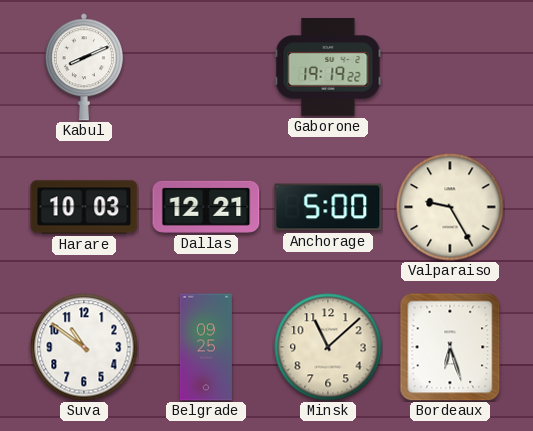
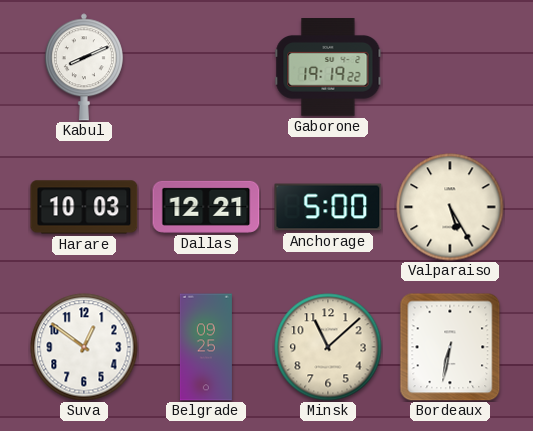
Valparaiso: 9:25 -> 5:25 (450, 207)
Suva: 10:51 -> 12:51 (84, 347)
Bordeaux: 6:27 -> 6:32 (450, 347)
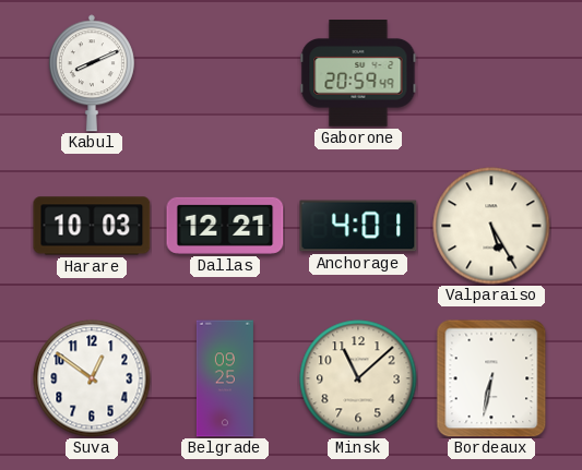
Gaborone: 19:19 -> 20:59 (358, 73)
Anchorage: 5:00 -> 4:01 (358, 226)
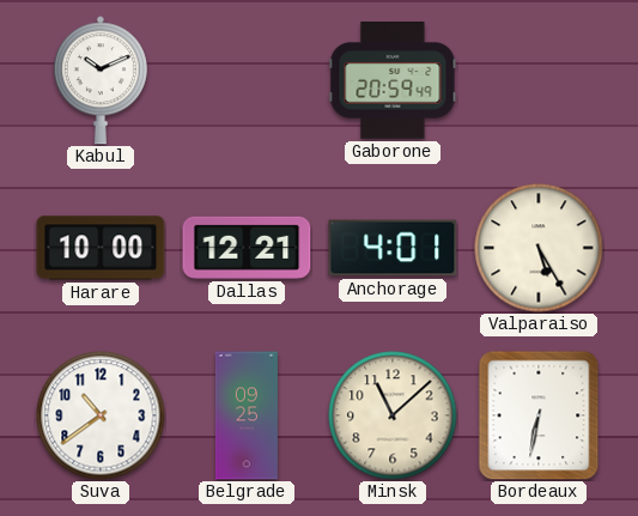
Kabul: 8:11 -> 10:11 (101, 80)
Harare: 10:03 -> 10:00 (101, 248)
Suva: 12:51 -> 10:39 (101, 415)
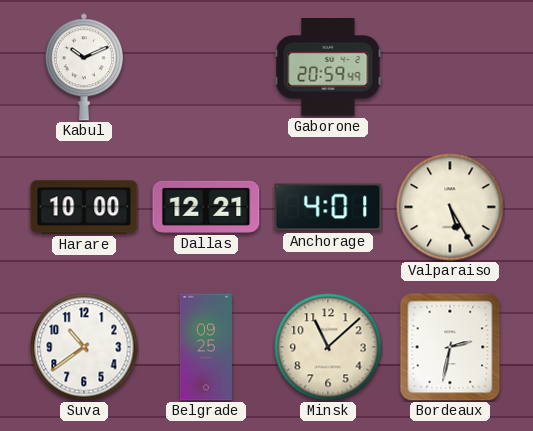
Bordeaux: 6:32 -> 2:32 (450, 347)
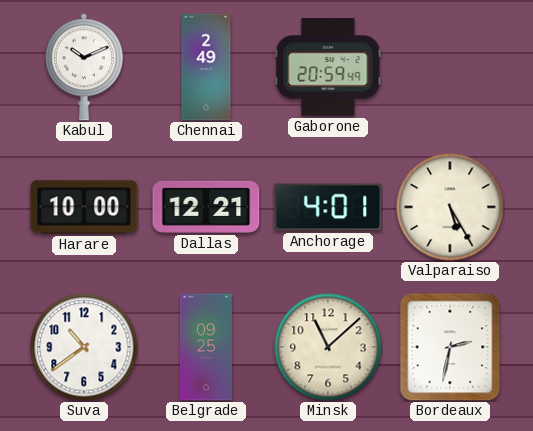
Chennai: none -> 2:49 (206, 67)
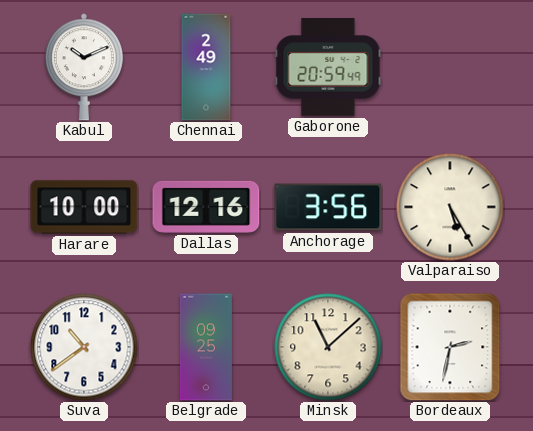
Dallas: 12:21 -> 12:16 (206, 207)
Anchorage: 4:01 -> 3:56 (328, 207)
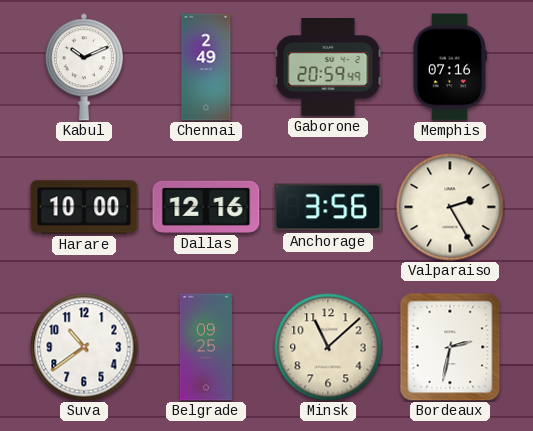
Memphis: none -> 07:16 (450, 67)
Valparaiso: 5:25 -> 2:25 (450, 207)
